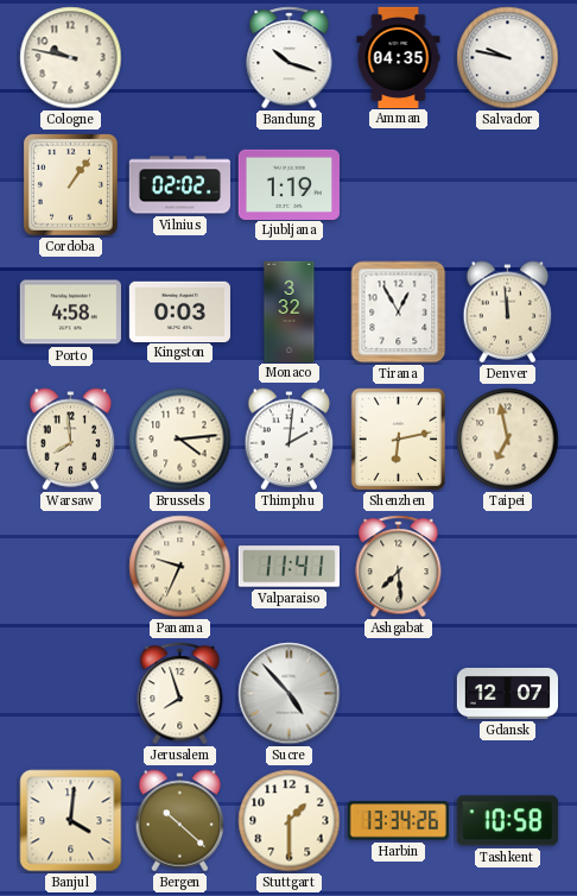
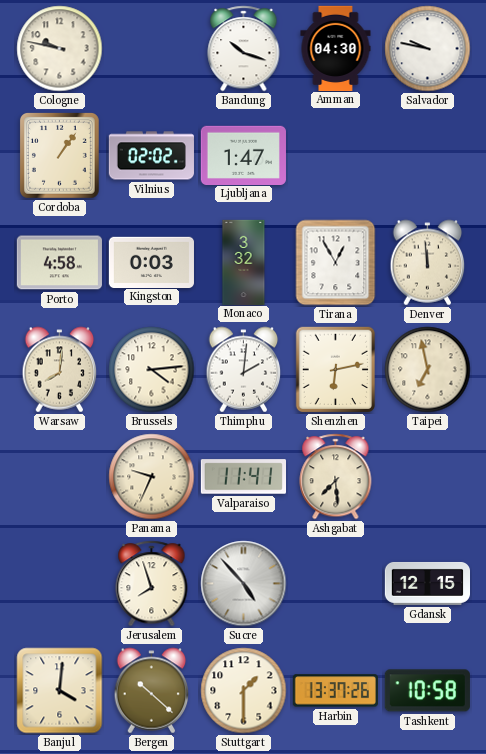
Amman: 04:35 -> 04:30 (336, 48)
Ljubljana: 1:19 -> 1:47 (243, 155)
Warsaw: 7:59 -> 8:01 (60, 370)
Gdansk: 12:07 -> 12:15 (427, 583)
Harbin: 13:34 -> 13:37 (335, 691)
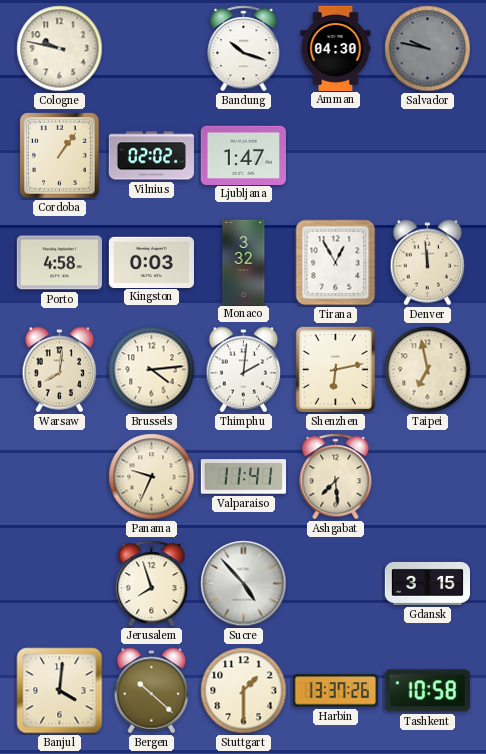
Salvador dial: white -> grey (428, 49)
Gdansk: 12:15 -> 3:15 (427, 583)
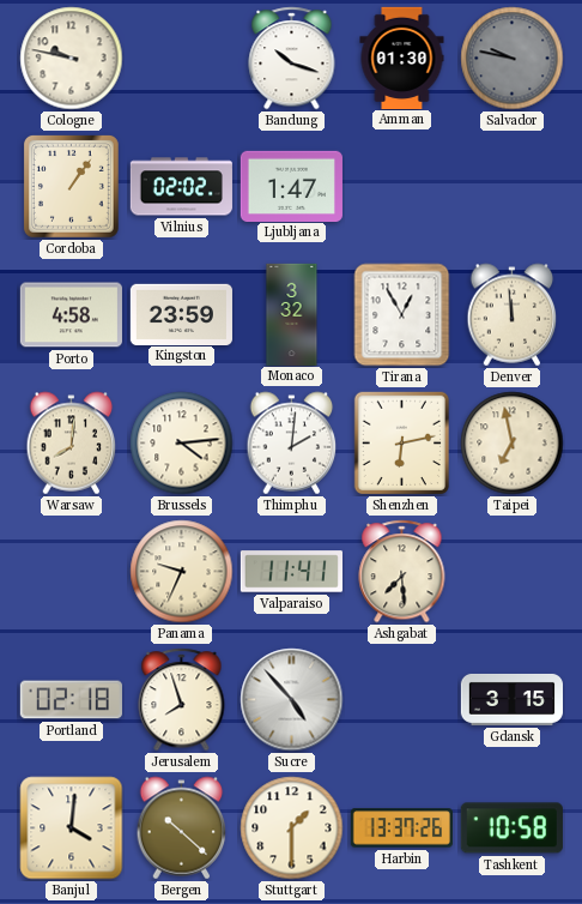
Amman: 04:30 -> 01:30 (402, 58)
Kingston: 0:03 -> 23:59 (181, 314)
Portland: none -> 02:18 (71, 700)
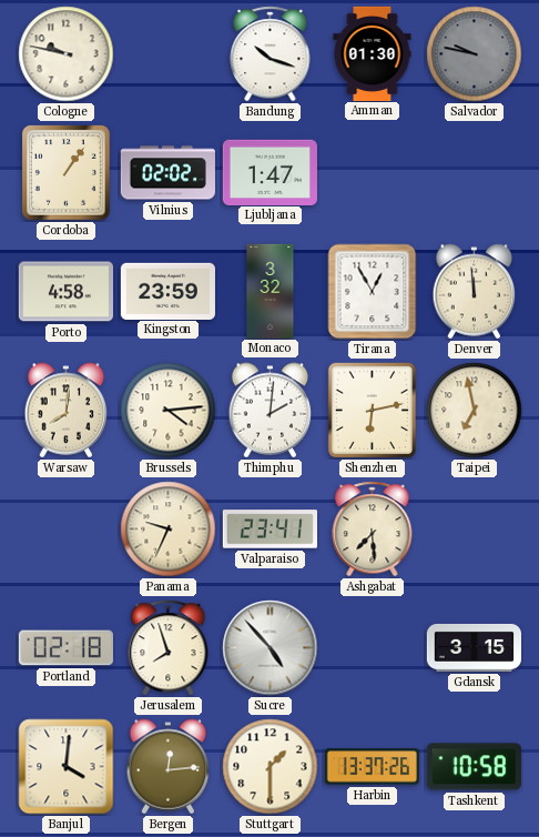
Valparaiso: 11:41 -> 23:41 (269, 530)
Bergen: 10:22 -> 12:14 (169, 767)
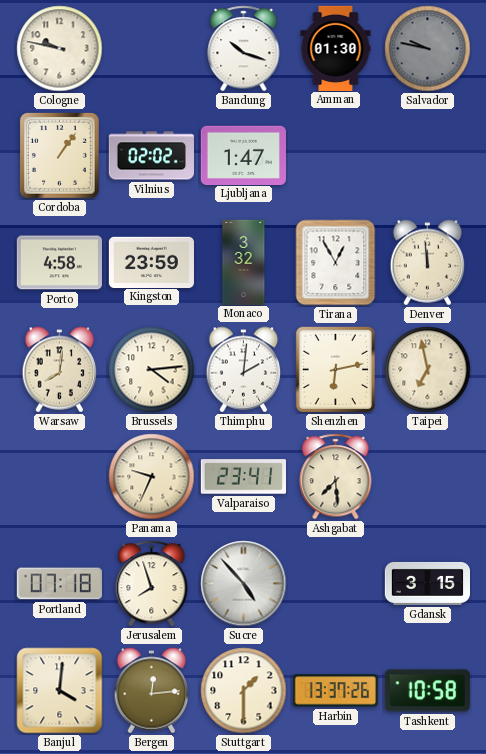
Portland: 02:18 -> 07:18 (59, 584)
